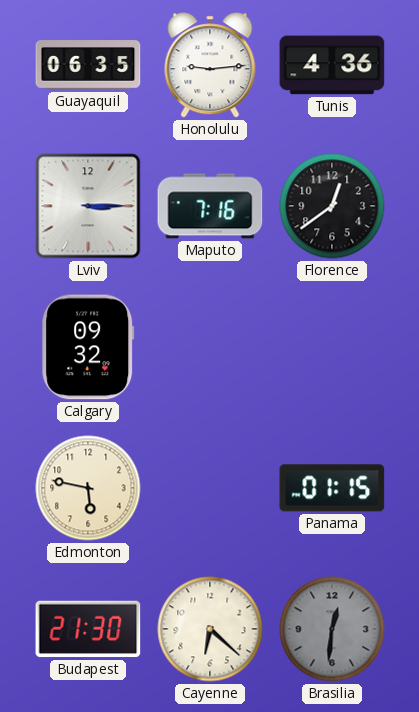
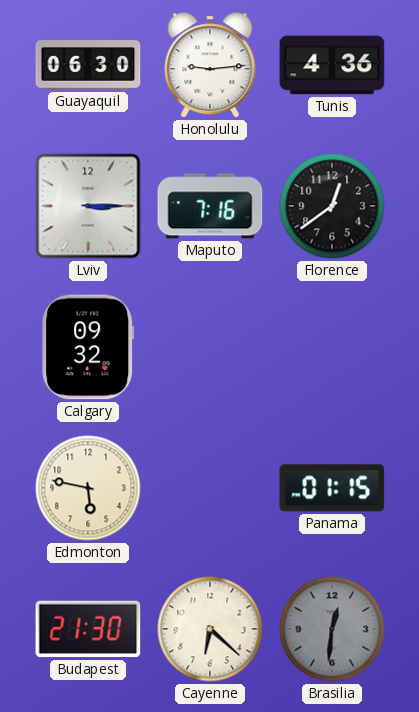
Guayaquil: 06:35 -> 06:30 (88, 65)
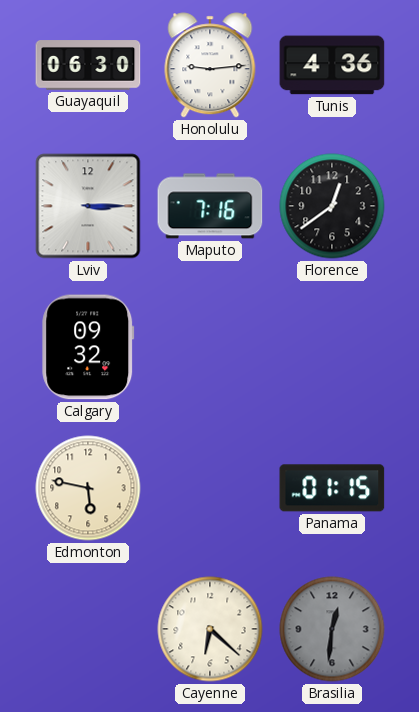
Budapest: 21:30 -> none (88, 629)
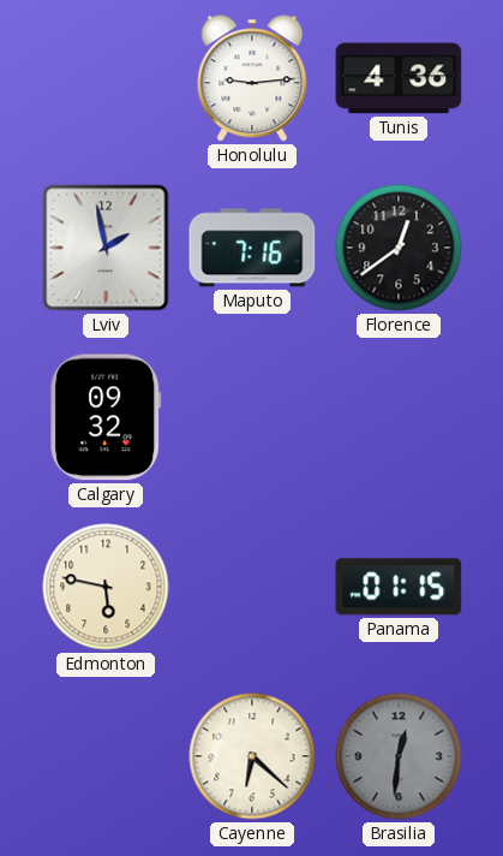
Guayaquil: 06:30 -> none (88, 65)
Lviv: 3:15 -> 1:58 (106, 248)
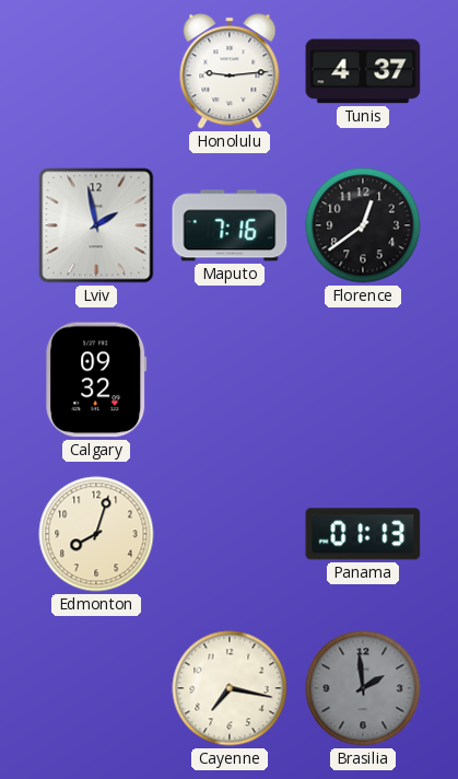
Tunis: 4:36 -> 4:37 (363, 71)
Edmonton: 5:47 -> 8:03 (96, 534)
Panama: 01:15 -> 01:13 (363, 534)
Cayenne: 6:22 -> 7:17 (230, 688)
Brasilia: 12:31 -> 1:59 (363, 688)
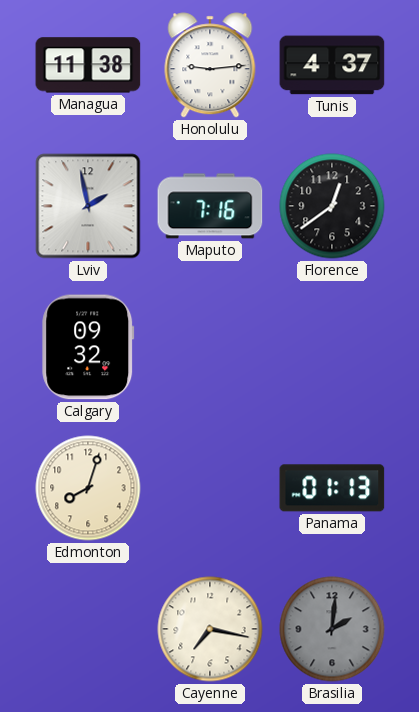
Managua: none -> 11:38 (88, 65)
Brasilia: 1:59 -> 2:01 (332, 629)
